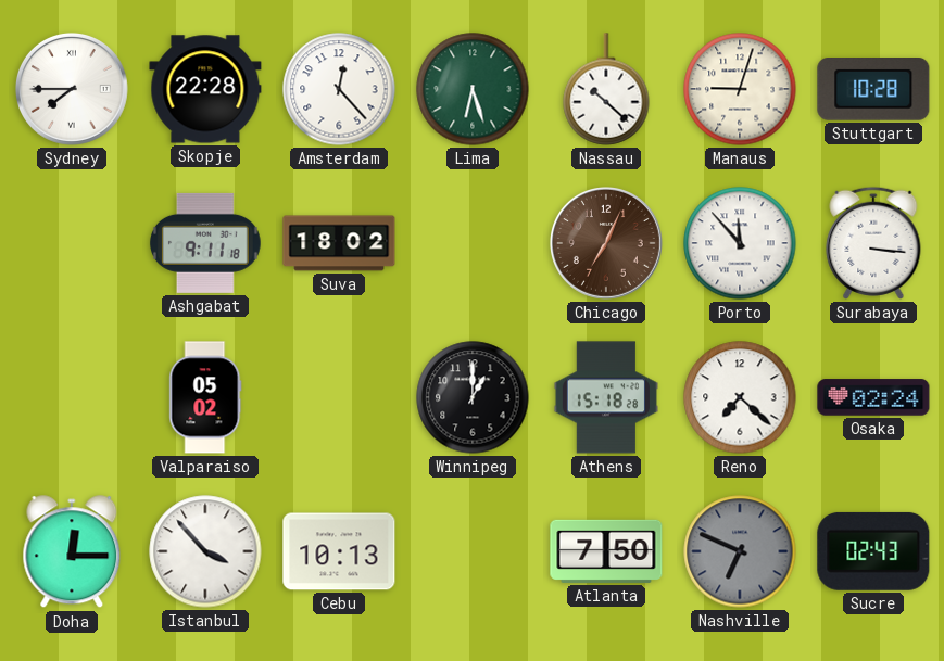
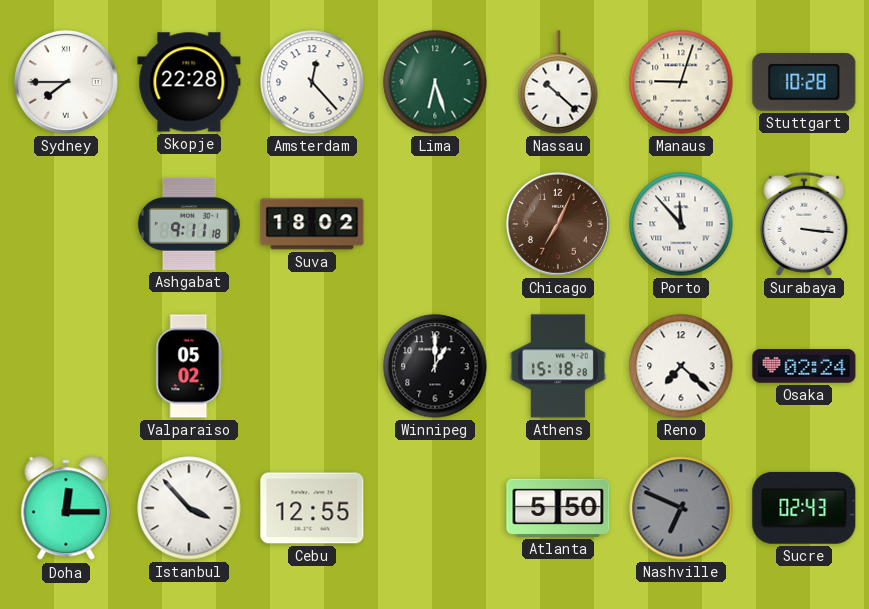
Cebu: 10:13 -> 12:55 (312, 508)
Atlanta: 7:50 -> 5:50 (558, 508)
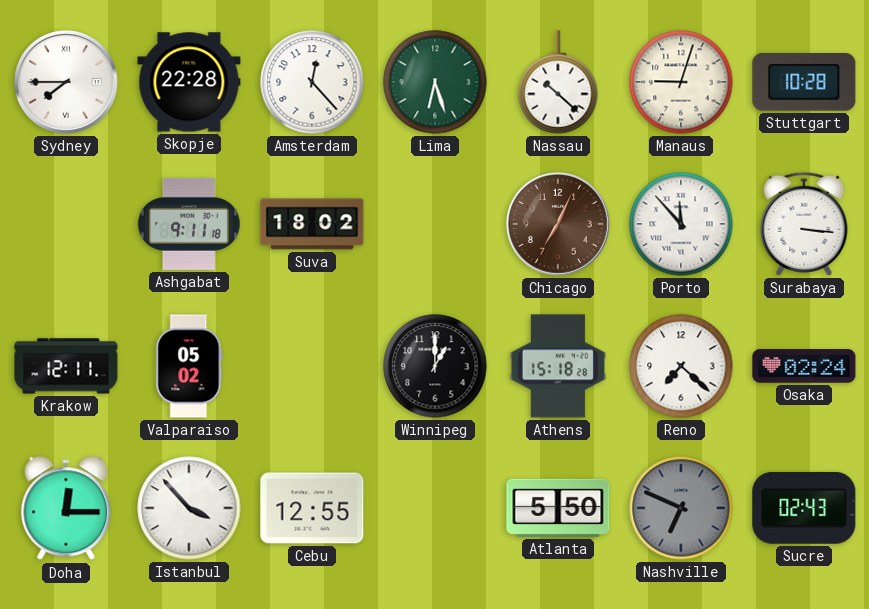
Krakow: none -> 12:11 (66, 366)
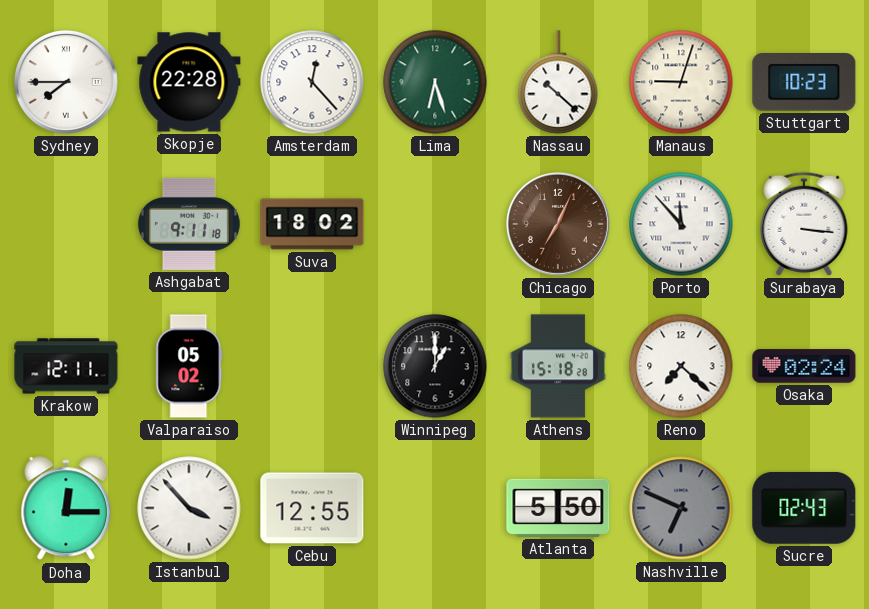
Stuttgart: 10:28 -> 10:23 (804, 83)
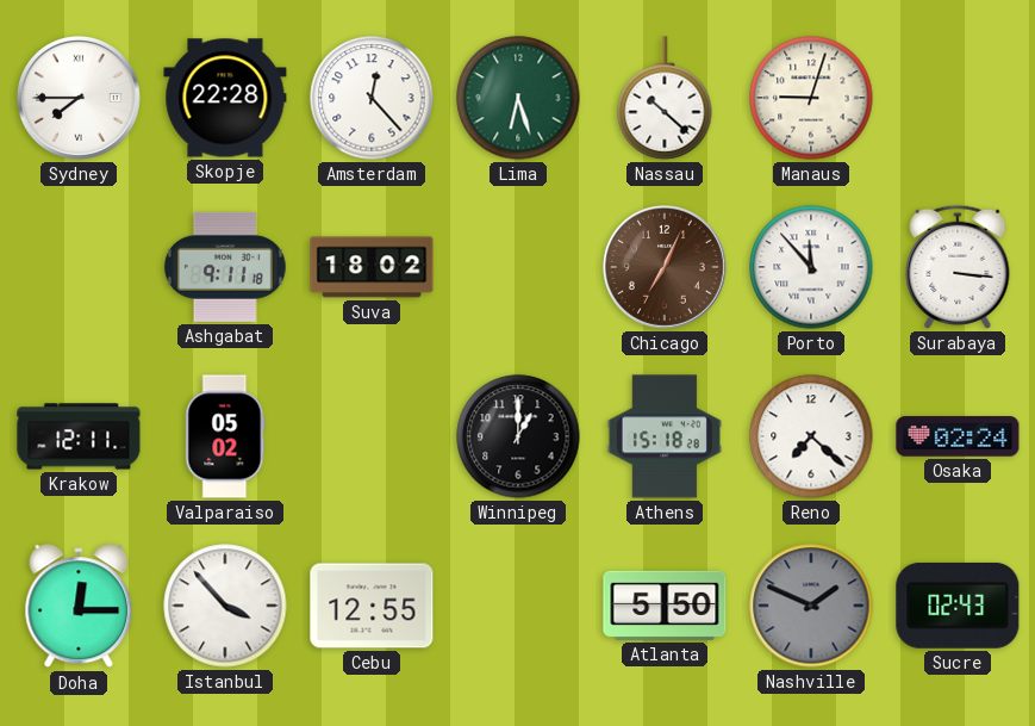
Stuttgart: 10:23 -> none (804, 83)
Nashville: 6:49 -> 1:49 (811, 606)
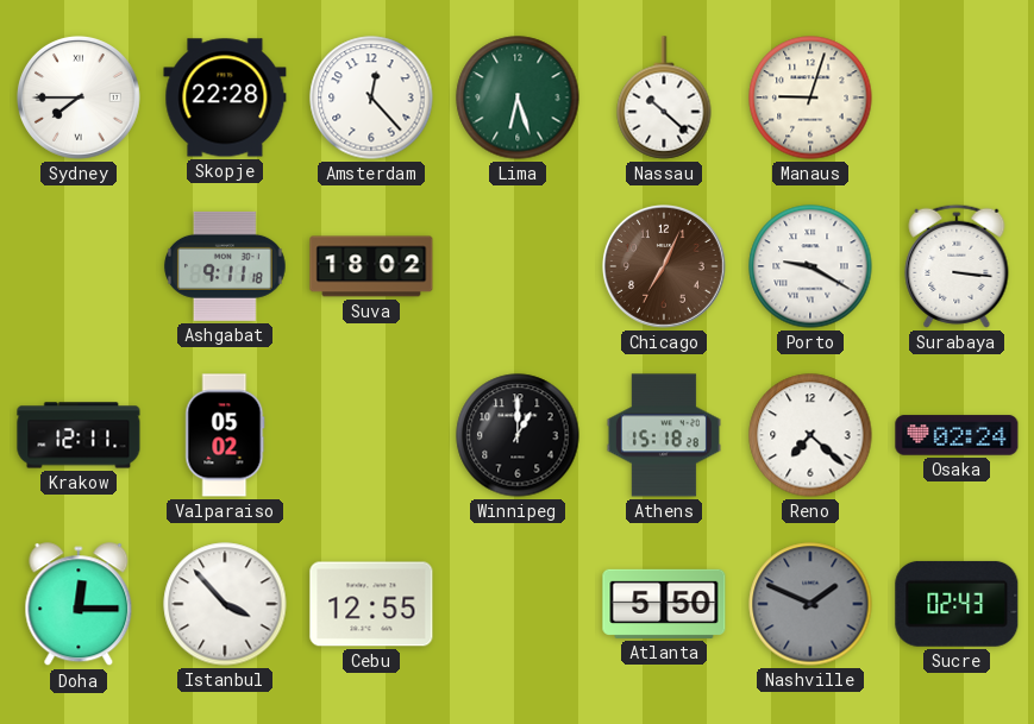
Porto: 11:53 -> 9:20 (810, 266)
